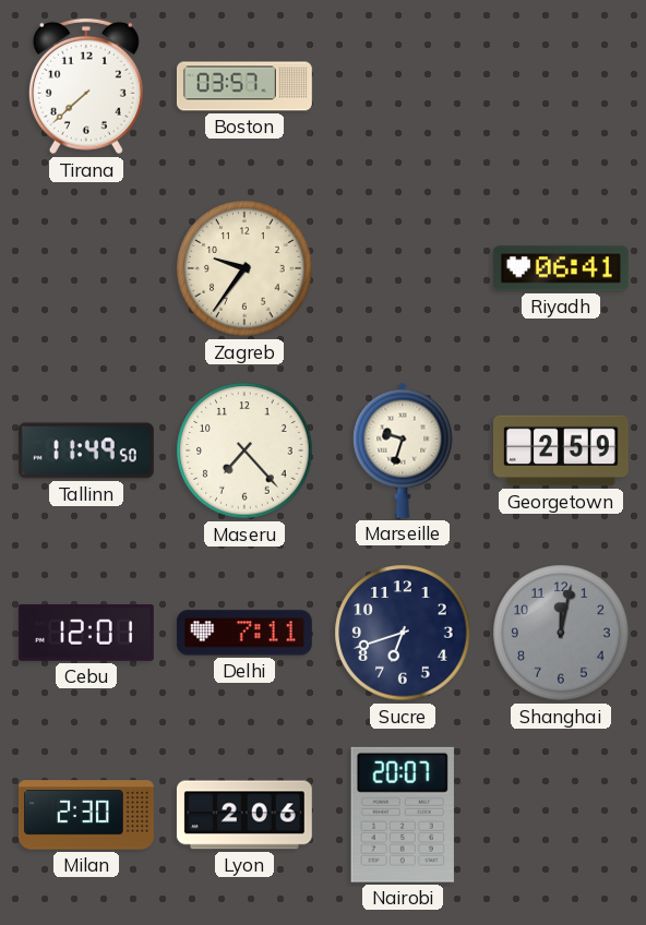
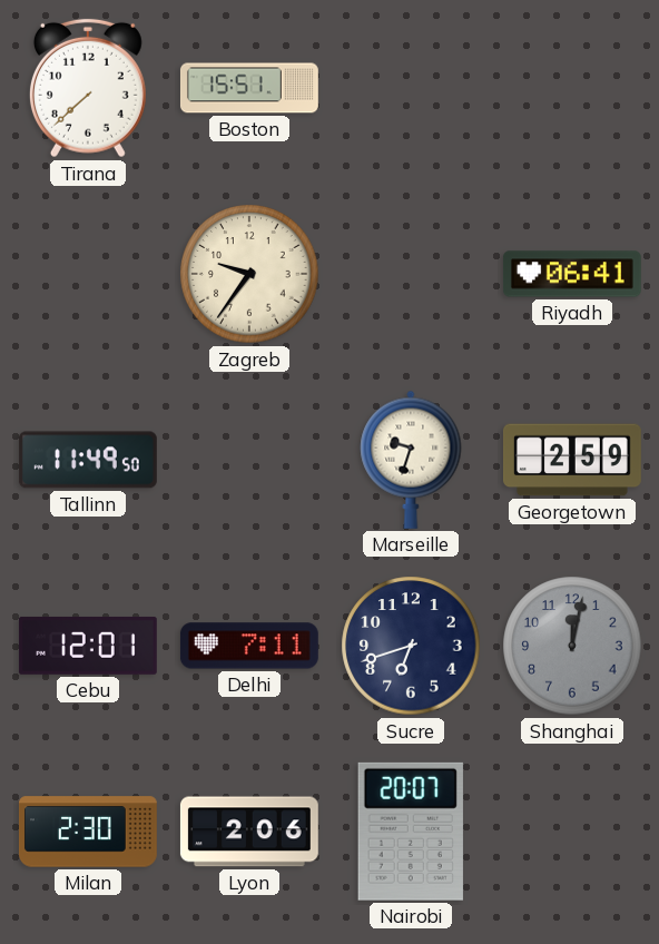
Boston: 03:57 -> 15:51 (249, 88)
Maseru: 7:23 -> none (244, 451)
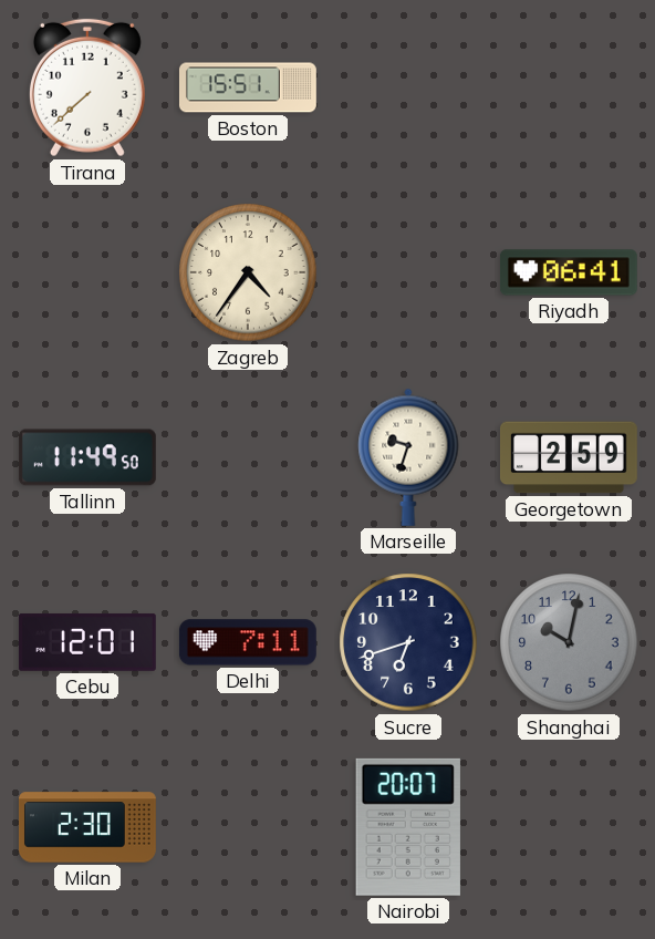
Zagreb: 9:36 -> 4:36 (248, 272)
Shanghai: 12:02 -> 10:02 (569, 642)
Lyon: 2:06 -> none (249, 832)
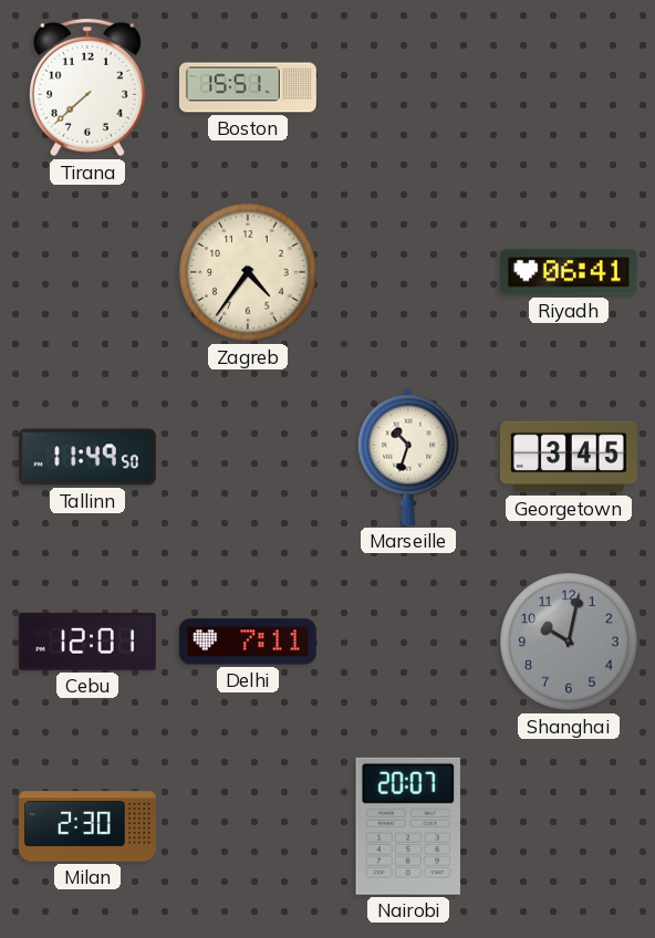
Marseille: 9:33 -> 10:33 (408, 457)
Georgetown: 2:59 -> 3:45 (569, 457)
Sucre: 6:42 -> none (408, 642)
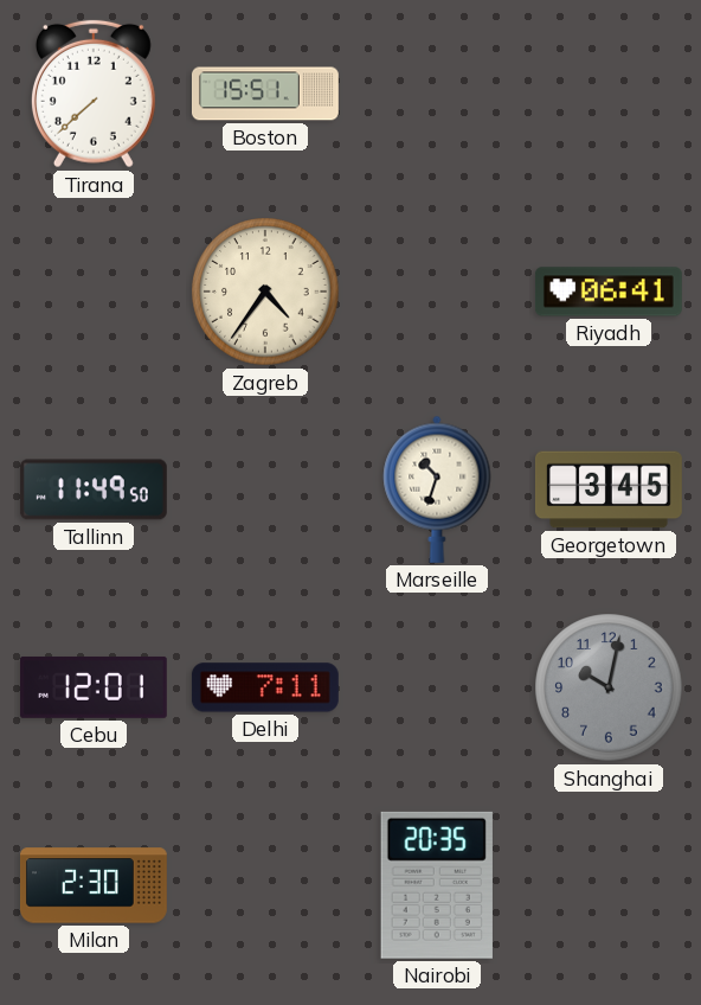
Nairobi: 20:07 -> 20:35 (437, 885)
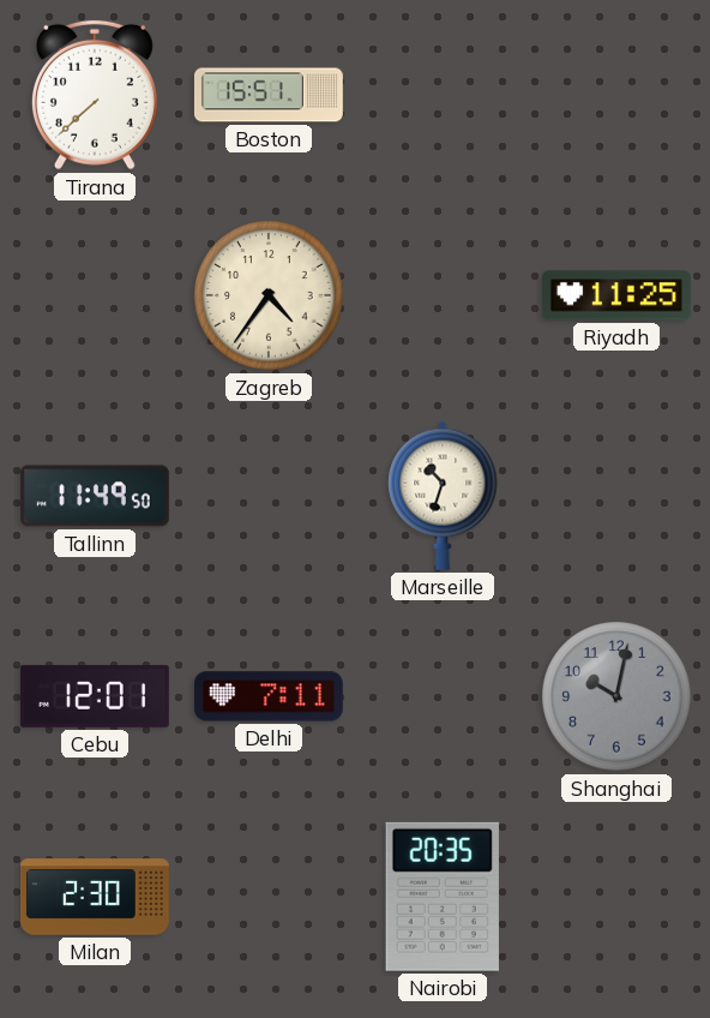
Riyadh: 06:41 -> 11:25 (616, 295)
Georgetown: 3:45 -> none (609, 489)
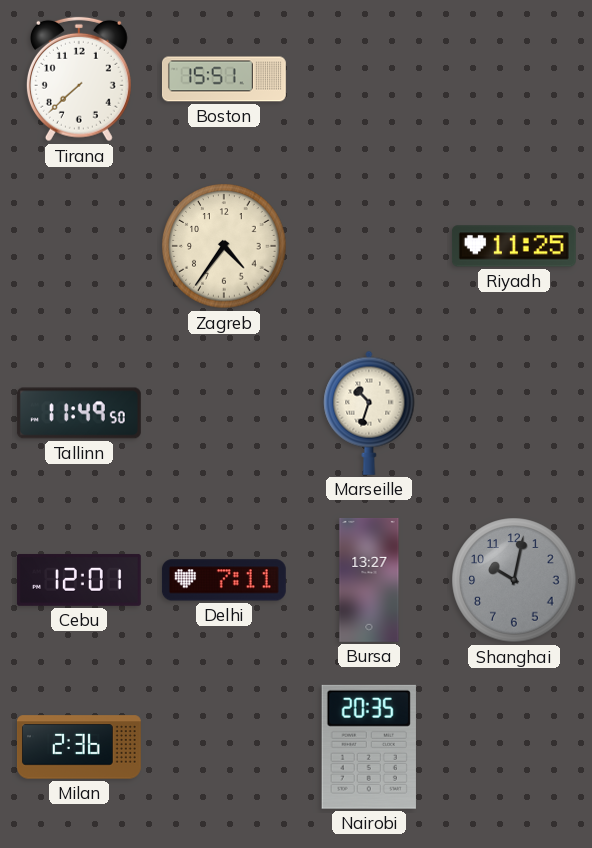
Bursa: none -> 13:27 (369, 580)
Milan: 2:30 -> 2:36 (80, 747)
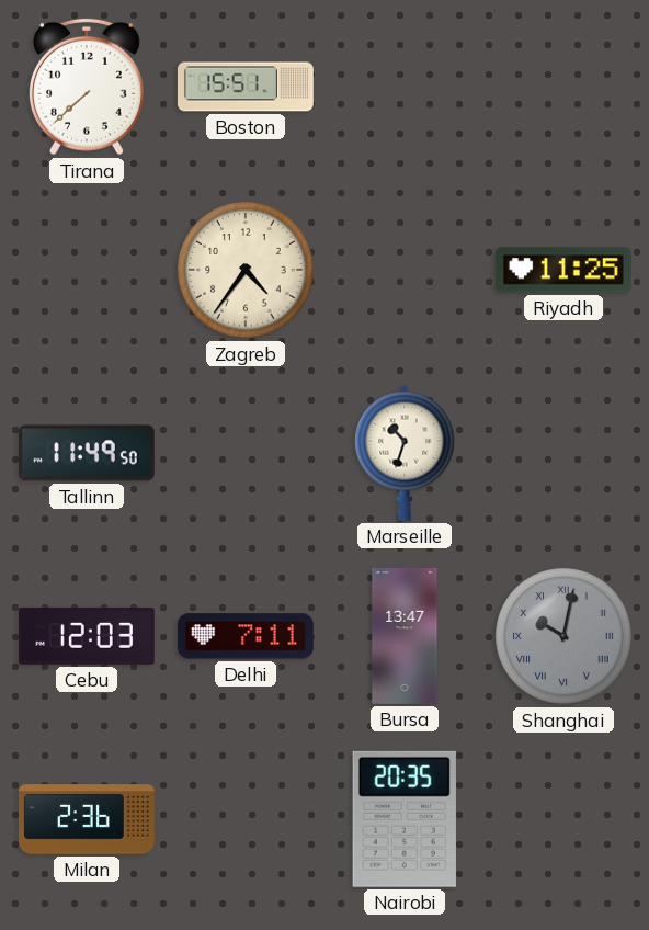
Cebu: 12:01 -> 12:03 (87, 636)
Bursa: 13:27 -> 13:47 (405, 636)
Shanghai numerals: Arabic -> Roman (563, 636)
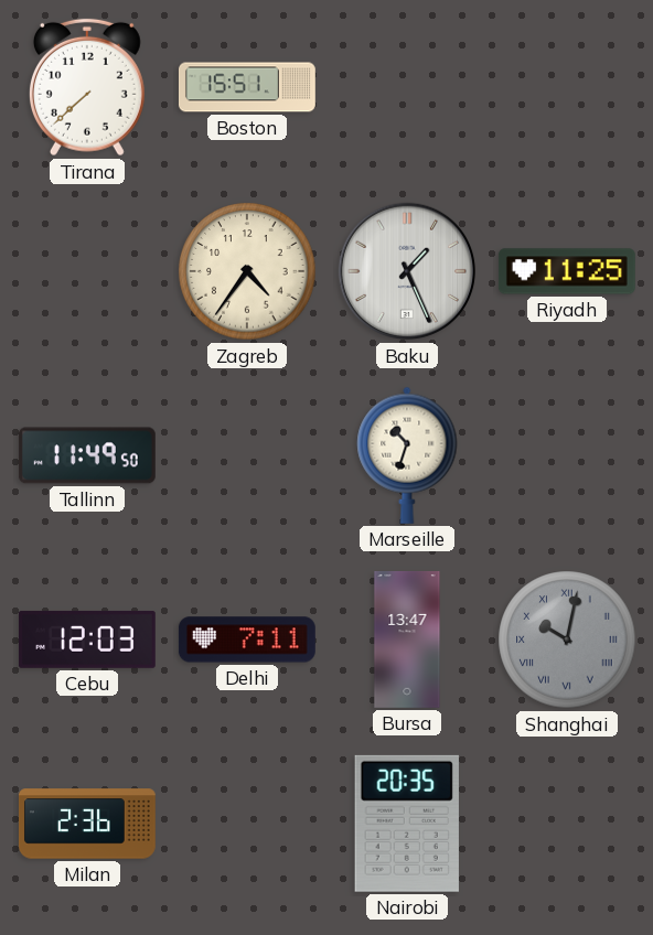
Baku: none -> 1:26 (407, 271)
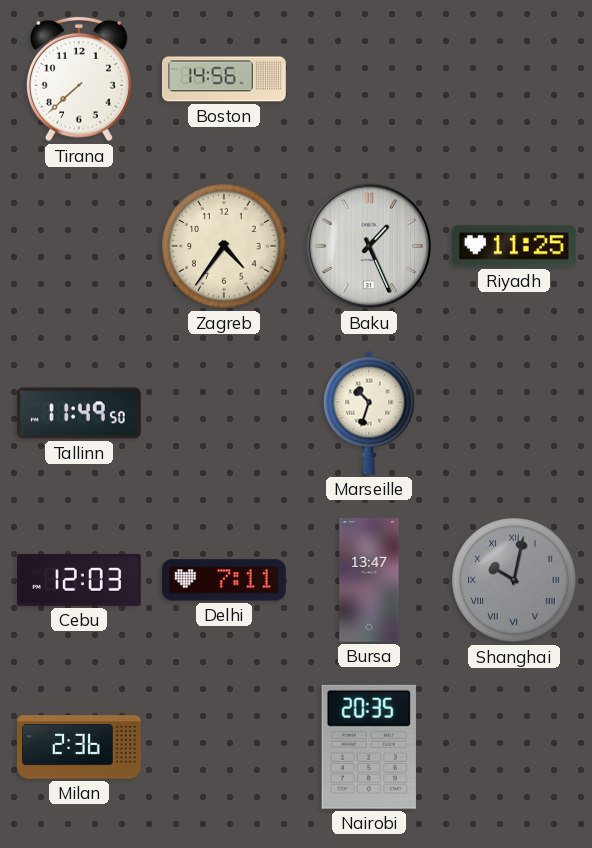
Boston: 15:51 -> 14:56 (224, 79)
